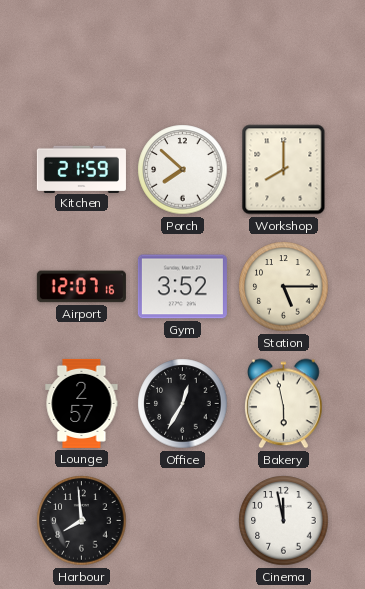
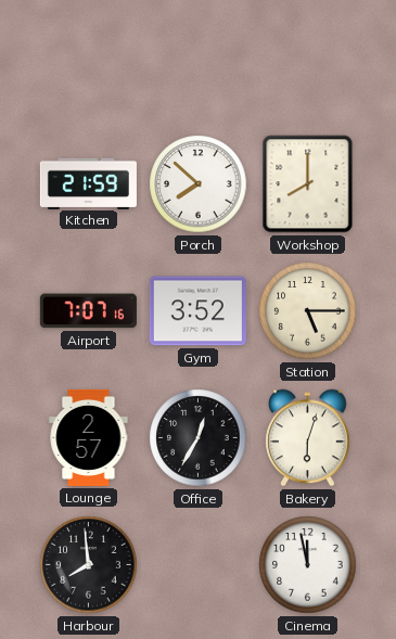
Airport: 12:07 -> 7:07 (88, 311)
Bakery: 5:58 -> 6:03 (308, 438)
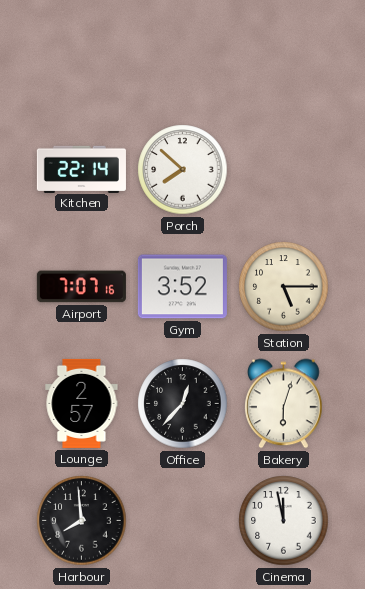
Kitchen: 21:59 -> 22:14 (81, 169)
Workshop: 8:00 -> none (308, 184)
Office: 12:35 -> 12:37 (183, 404)
